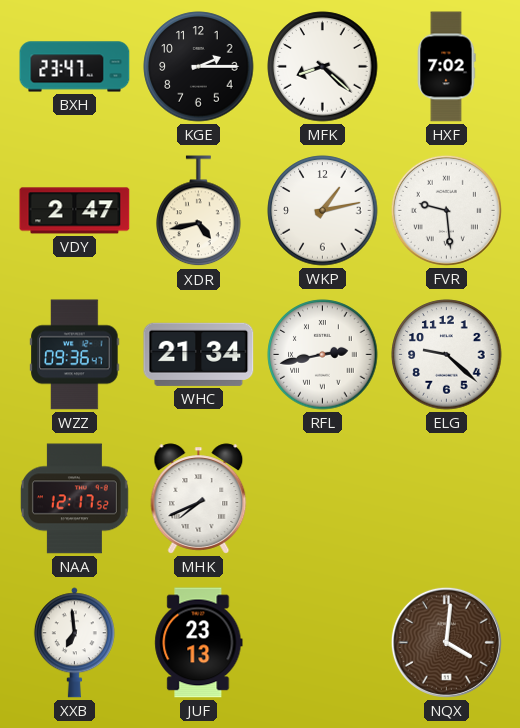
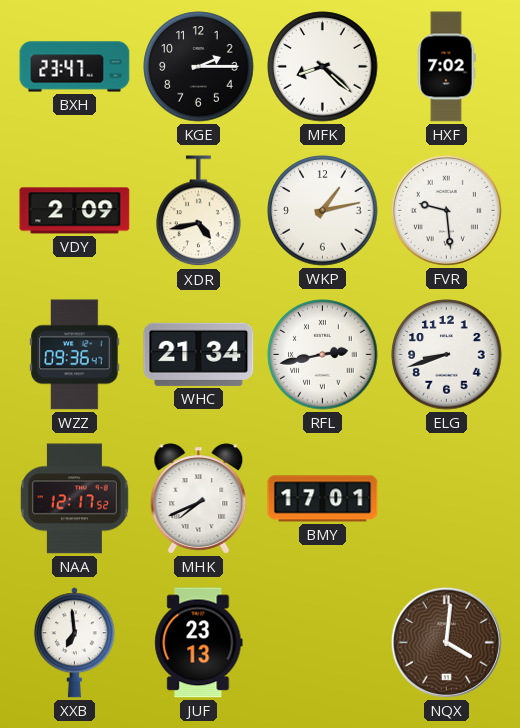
VDY: 2:47 -> 2:09 (75, 211)
ELG: 9:22 -> 8:42 (447, 355)
BMY: none -> 17:01 (323, 499)
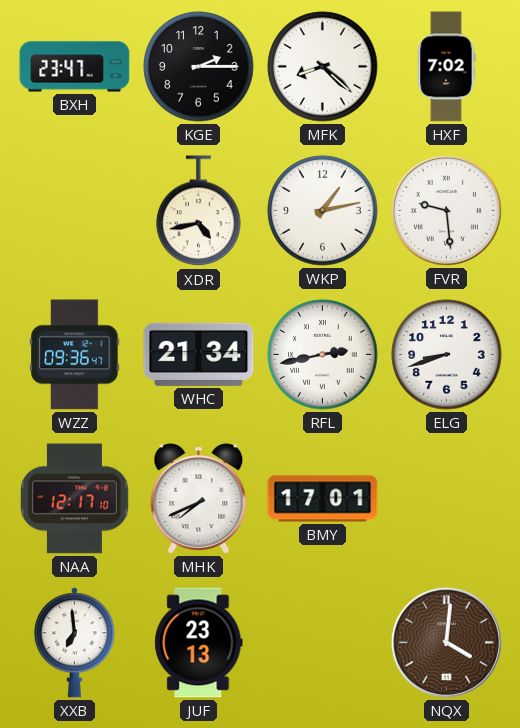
VDY: 2:09 -> none (75, 211)
NAA: 12:17:52 -> 12:17:10 (74, 499)
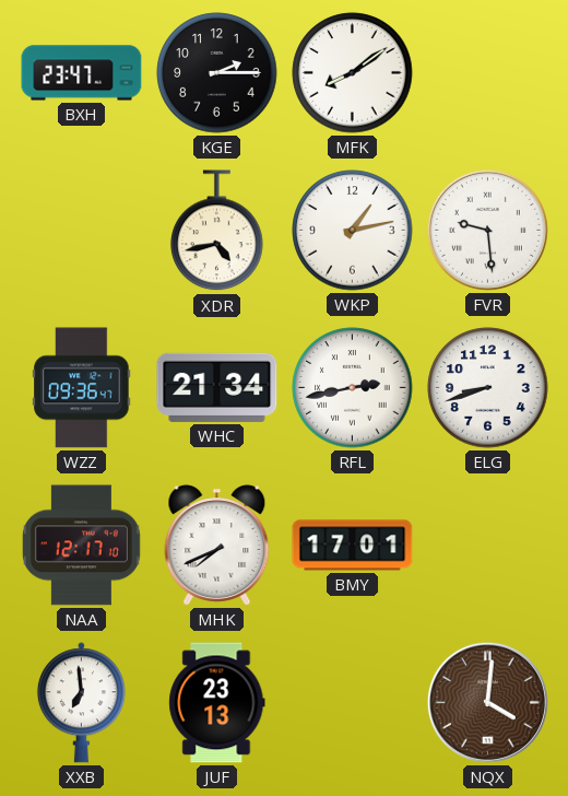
MFK: 8:22 -> 8:09 (353, 73)
HXF: 7:02 -> none (446, 67)
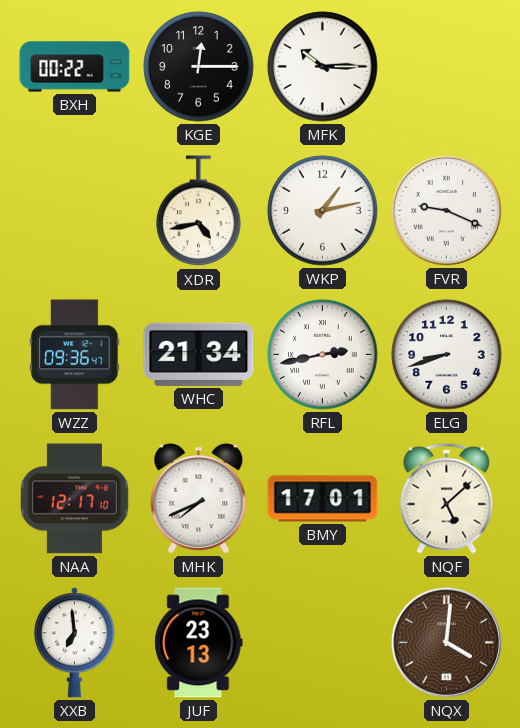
BXH: 23:47 -> 00:22 (75, 67)
KGE: 2:15 -> 12:15 (199, 67)
MFK: 8:09 -> 10:15 (323, 67)
FVR: 9:29 -> 9:19 (446, 210)
NQF: none -> 5:08 (447, 498)
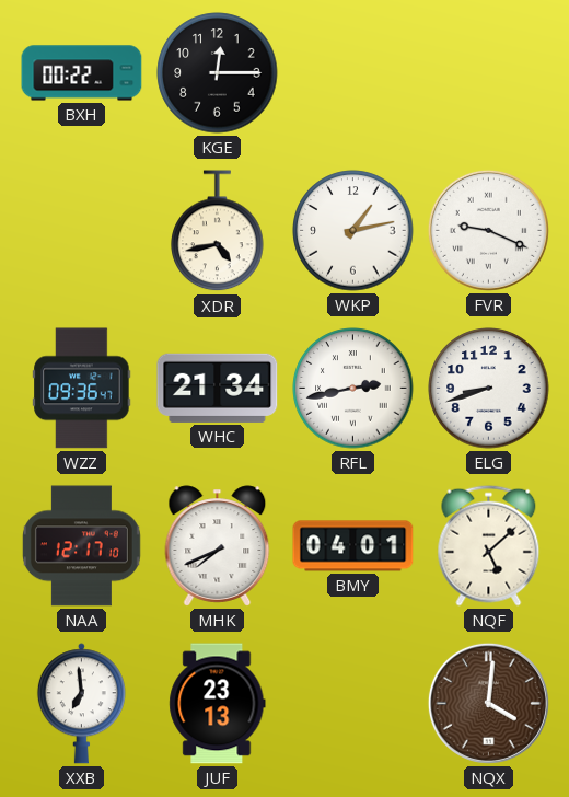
MFK: 10:15 -> none (323, 67)
BMY: 17:01 -> 04:01 (353, 546)
